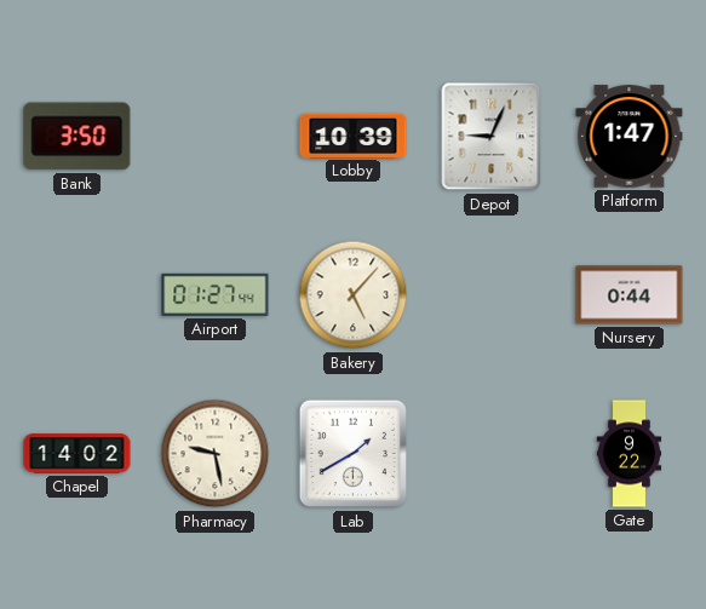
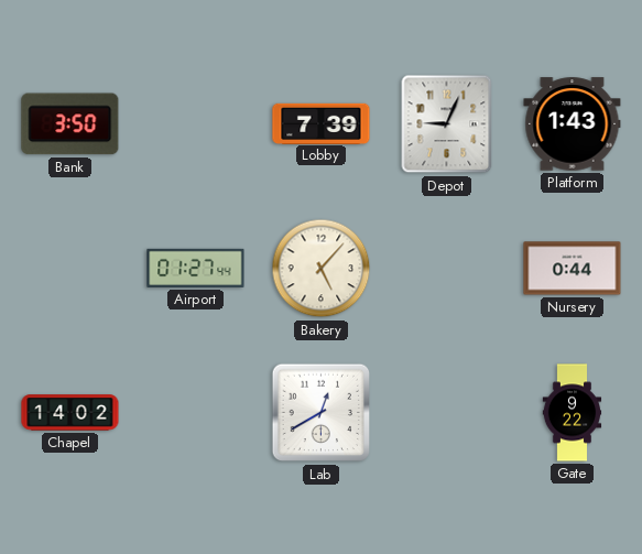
Lobby: 10:39 -> 7:39 (322, 123)
Platform: 1:47 -> 1:43 (573, 124)
Pharmacy: 9:28 -> none (216, 454)
Lab: 1:40 -> 12:40 (322, 413)
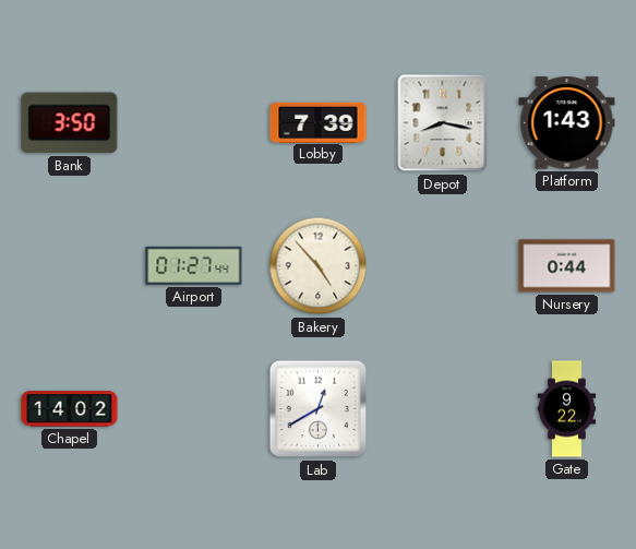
Depot: 9:04 -> 8:17 (443, 123)
Bakery: 5:07 -> 4:53 (319, 266)
